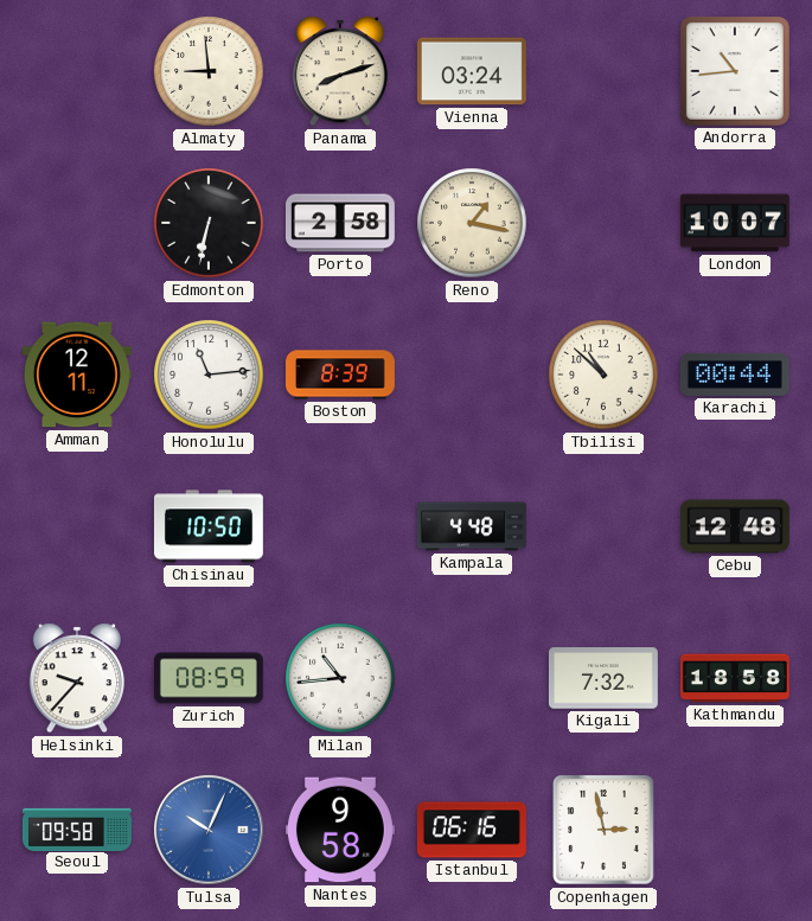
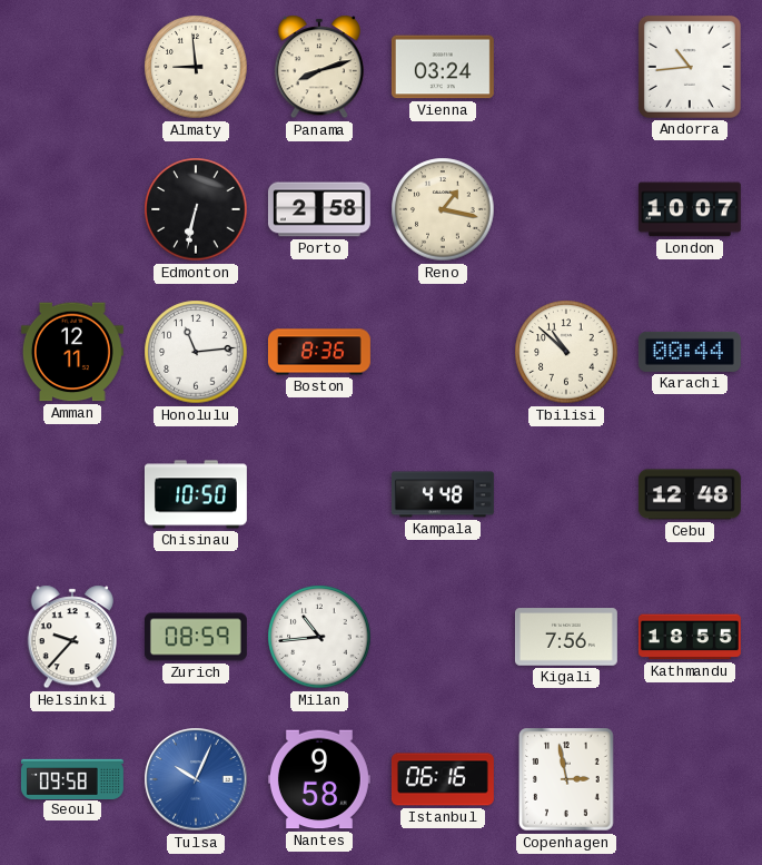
Boston: 8:39 -> 8:36 (319, 352)
Kigali: 7:32 -> 7:56 (566, 637)
Kathmandu: 18:58 -> 18:55 (690, 637)
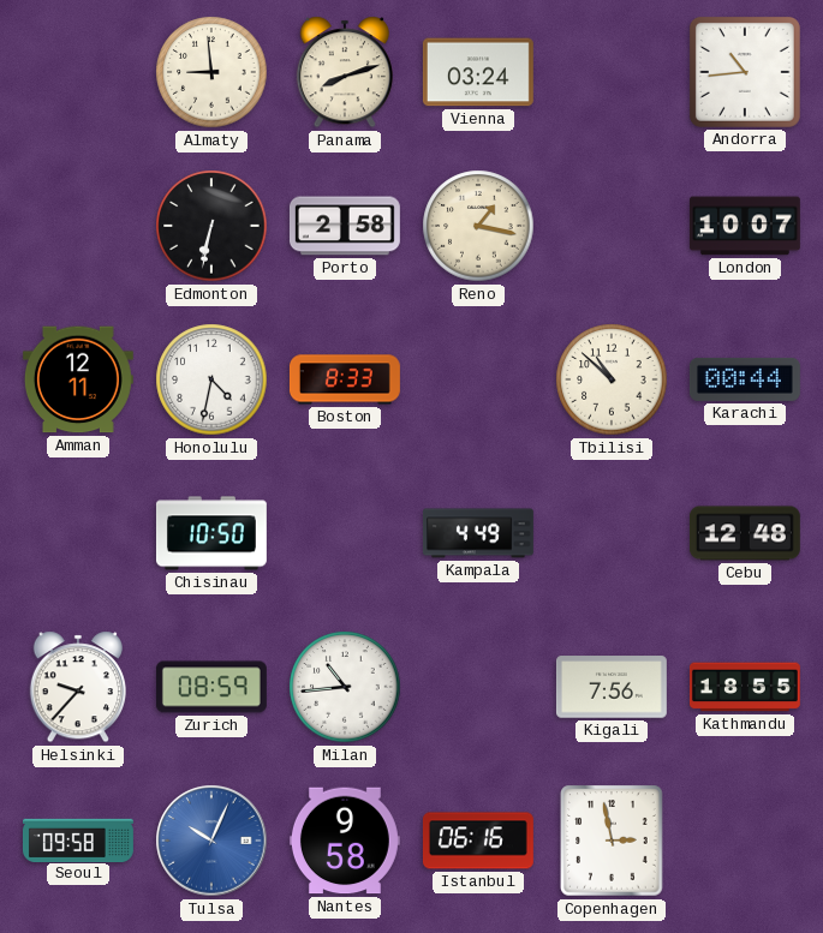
Honolulu: 11:14 -> 4:32 (211, 379)
Boston: 8:36 -> 8:33 (345, 379)
Kampala: 4:48 -> 4:49 (478, 533)
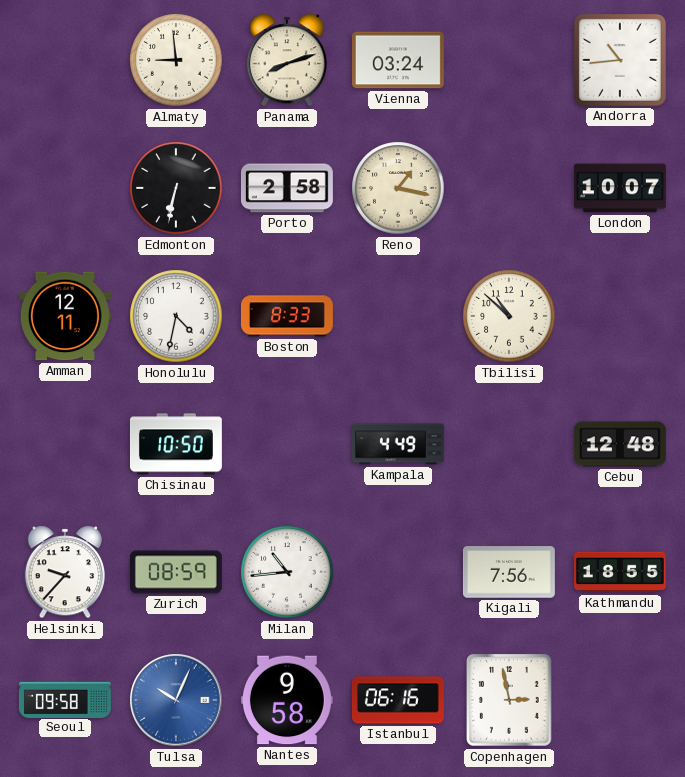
Karachi: 00:44 -> none (745, 379)
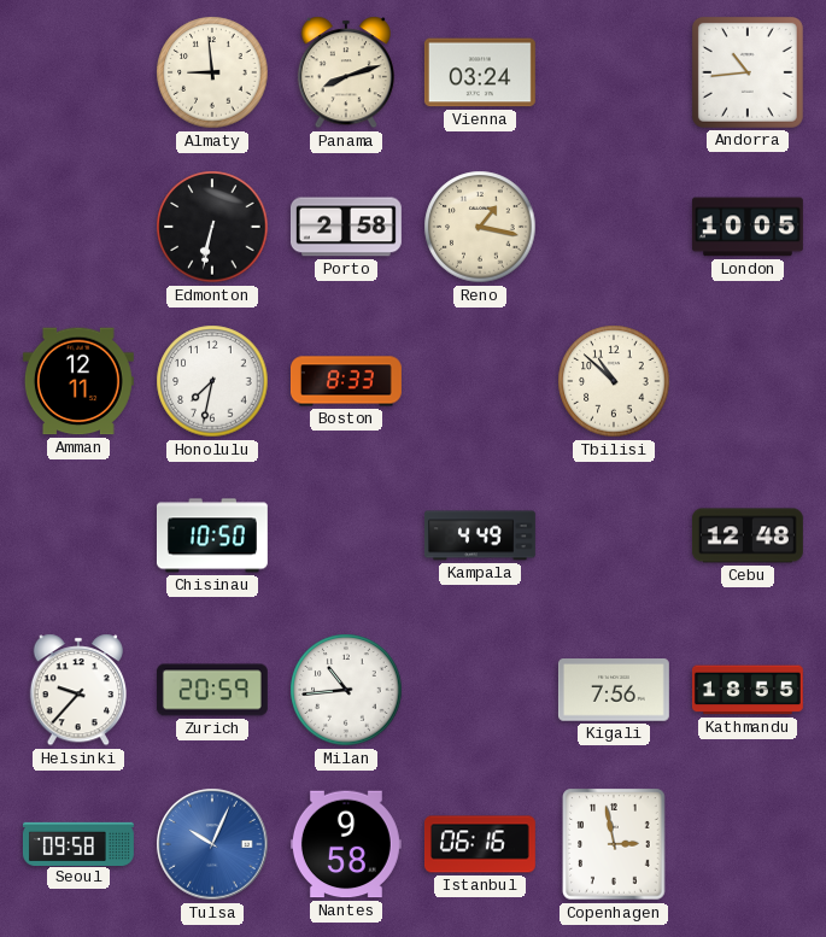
London: 10:07 -> 10:05 (748, 227)
Honolulu: 4:32 -> 7:32 (212, 381)
Zurich: 08:59 -> 20:59 (212, 690)
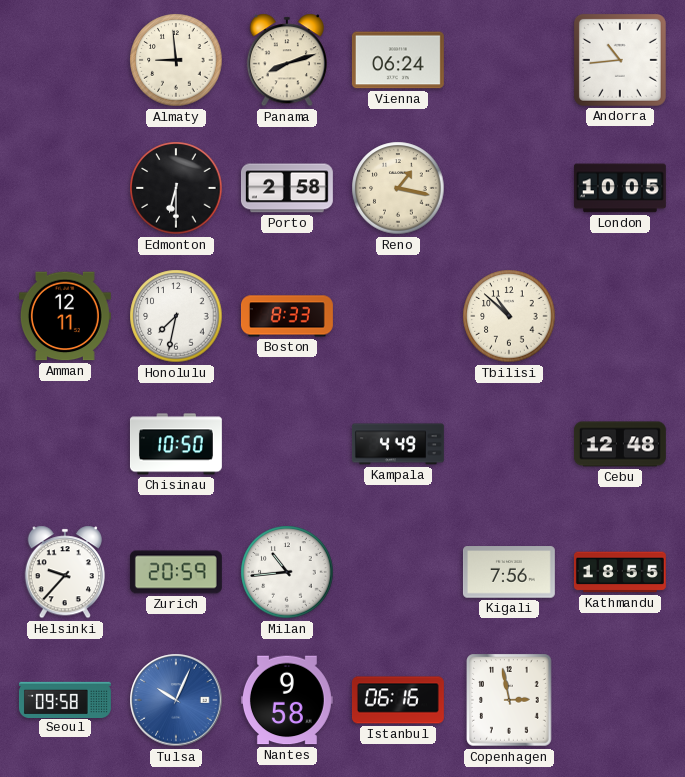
Vienna: 03:24 -> 06:24 (398, 60)
Edmonton: 6:32 -> 6:30 (176, 188)
